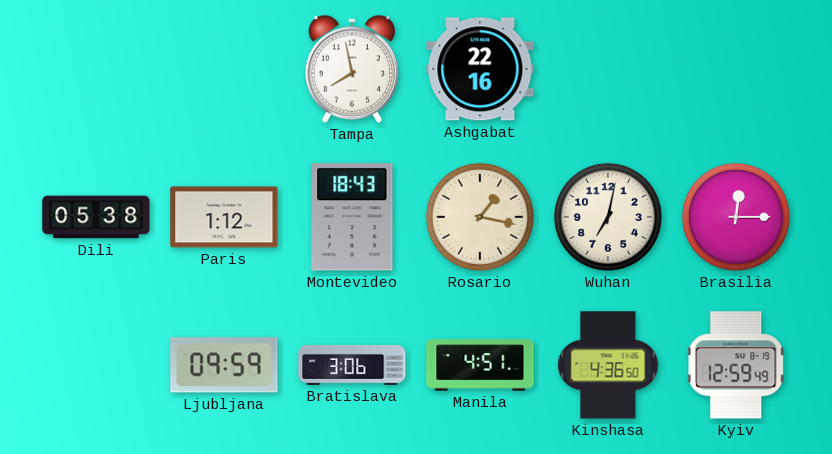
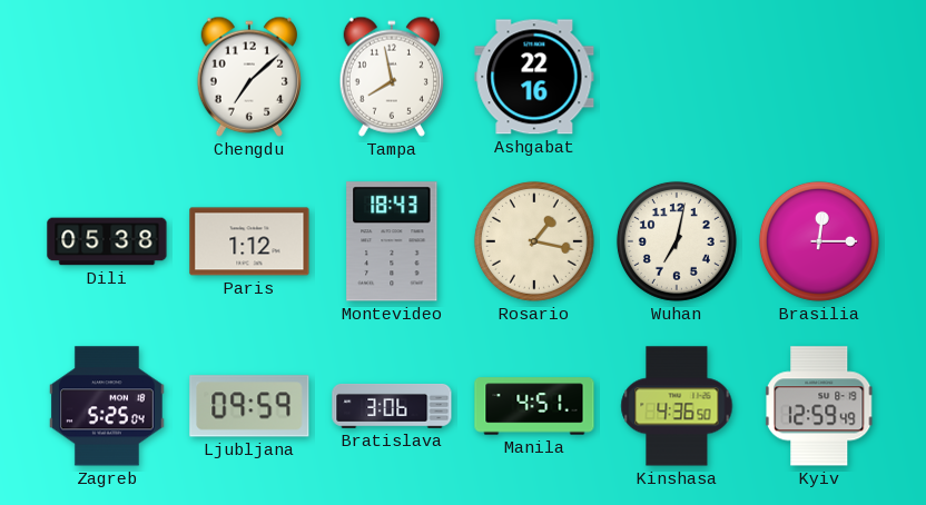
Chengdu: none -> 7:08 (248, 77)
Zagreb: none -> 5:25 (107, 406)
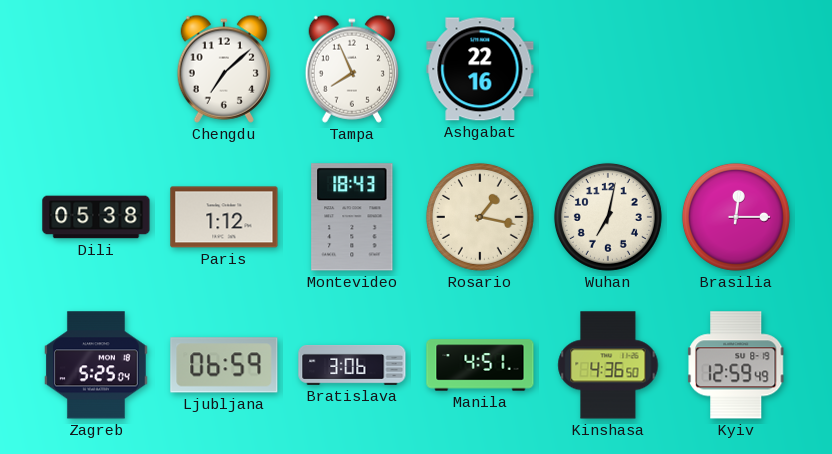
Tampa: 7:58 -> 7:56 (351, 69)
Ljubljana: 09:59 -> 06:59 (224, 365)
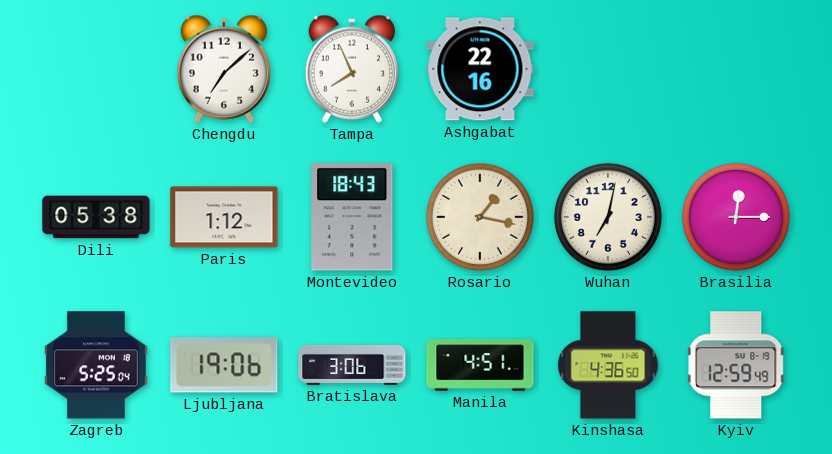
Ljubljana: 06:59 -> 19:06 (224, 365)
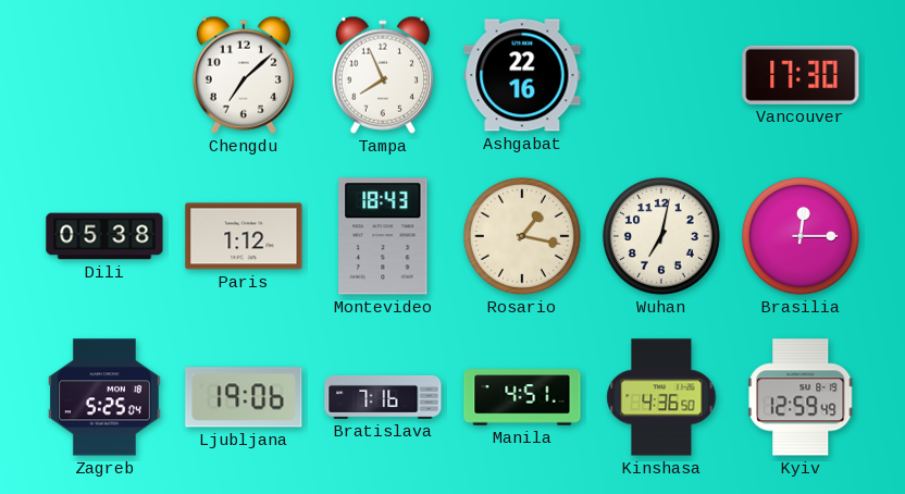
Vancouver: none -> 17:30 (801, 75)
Bratislava: 3:06 -> 7:16 (383, 398)
